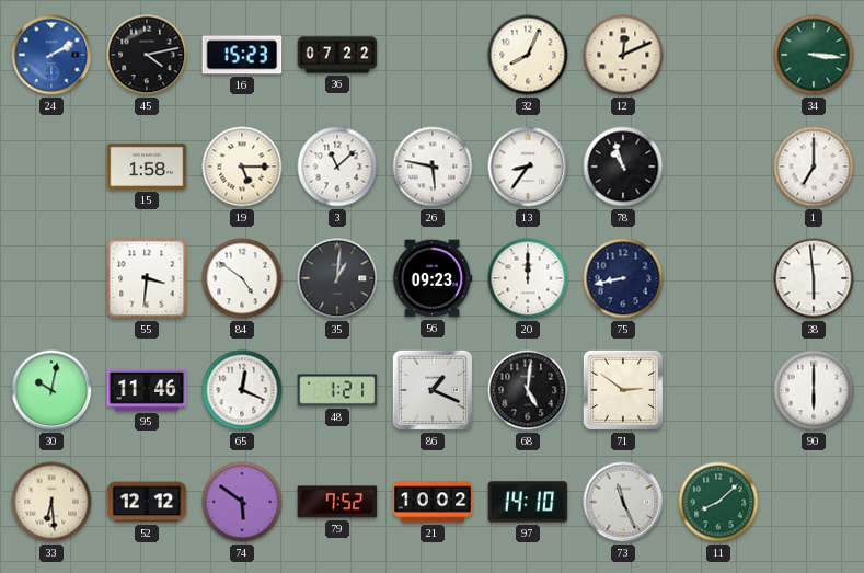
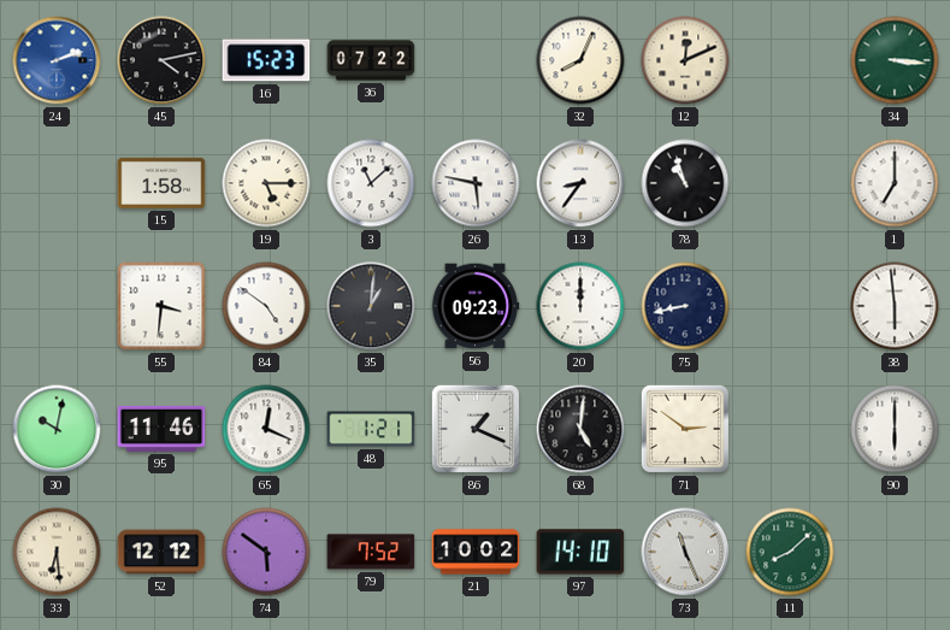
24: 2:10 -> 2:12 (57, 60)
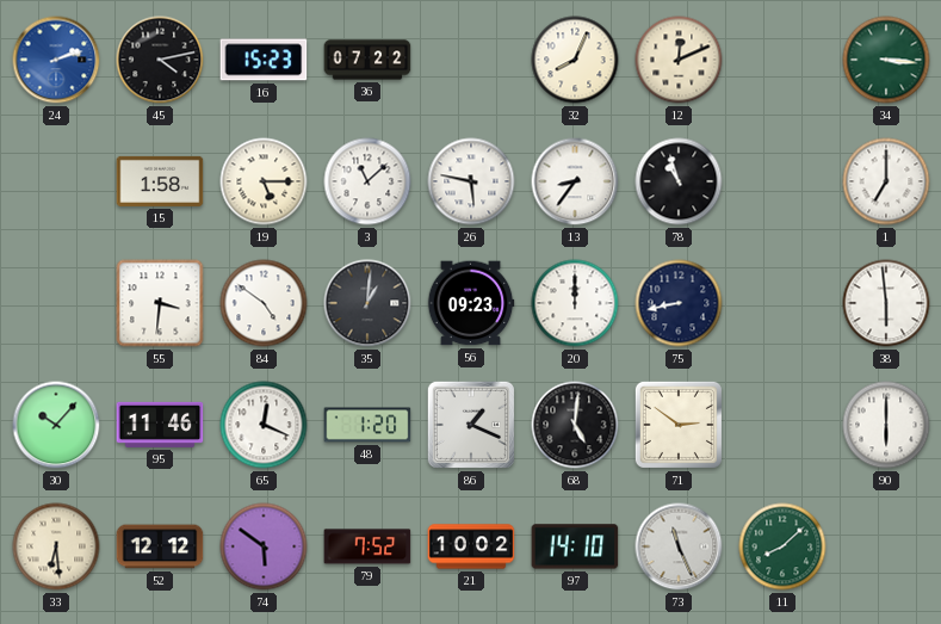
30: 10:02 -> 10:07 (56, 425)
48: 1:21 -> 1:20 (367, 425)
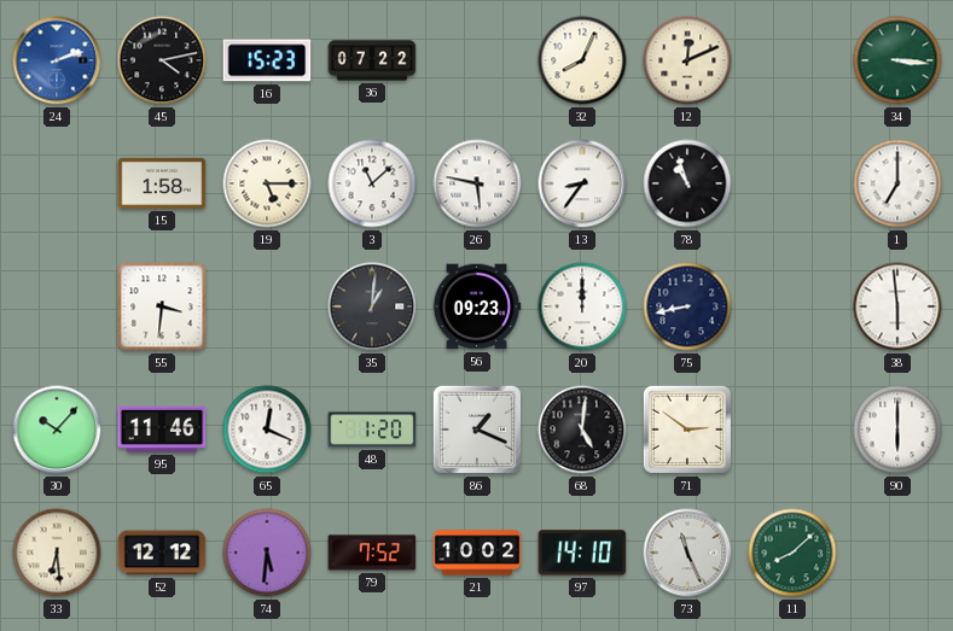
84: 4:51 -> none (264, 303)
74: 5:51 -> 5:31 (267, 553)
